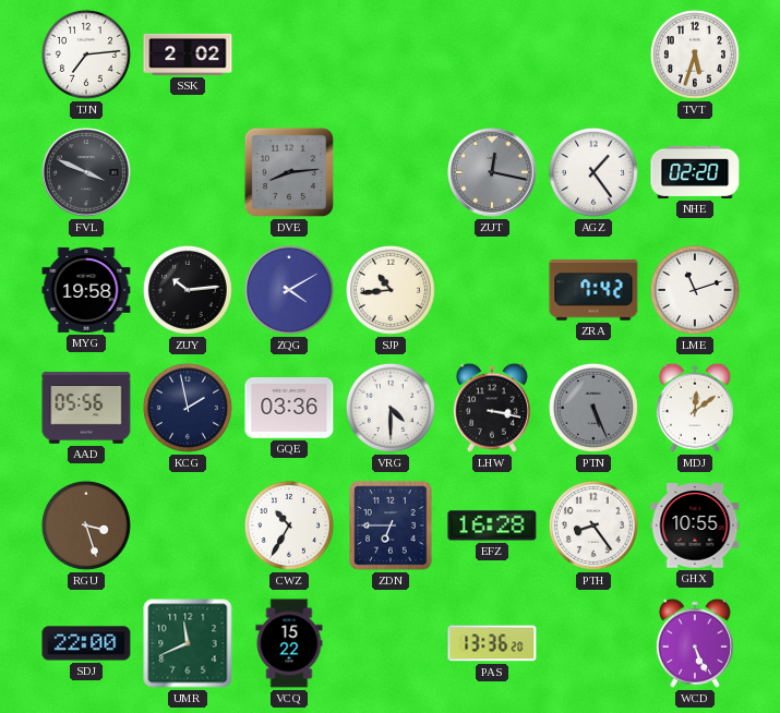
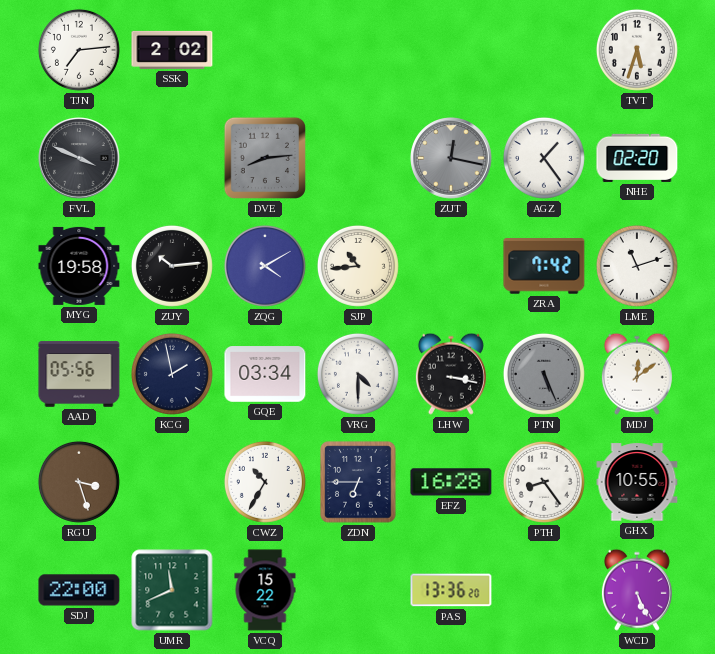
GQE: 03:36 -> 03:34 (265, 374)
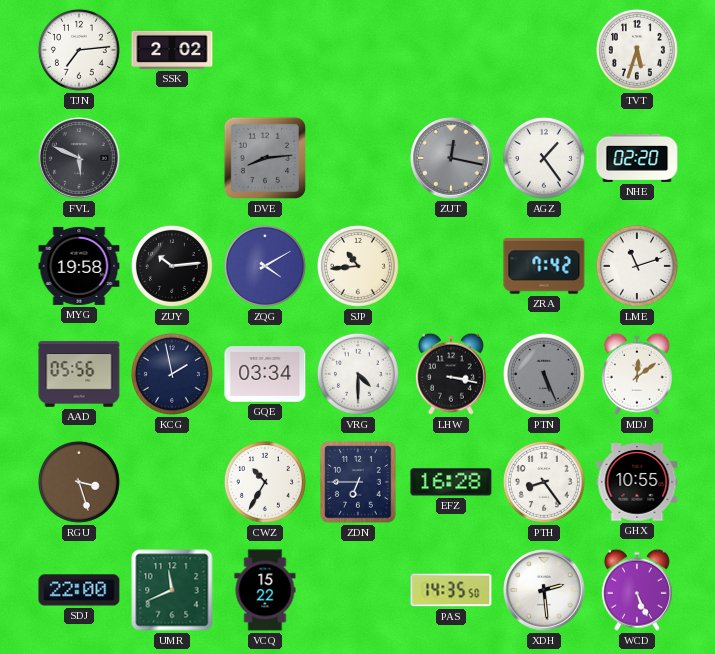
FVL: 3:49 -> 5:49 (79, 158)
PAS: 13:36 -> 14:35 (451, 590)
XDH: none -> 2:29 (544, 590)
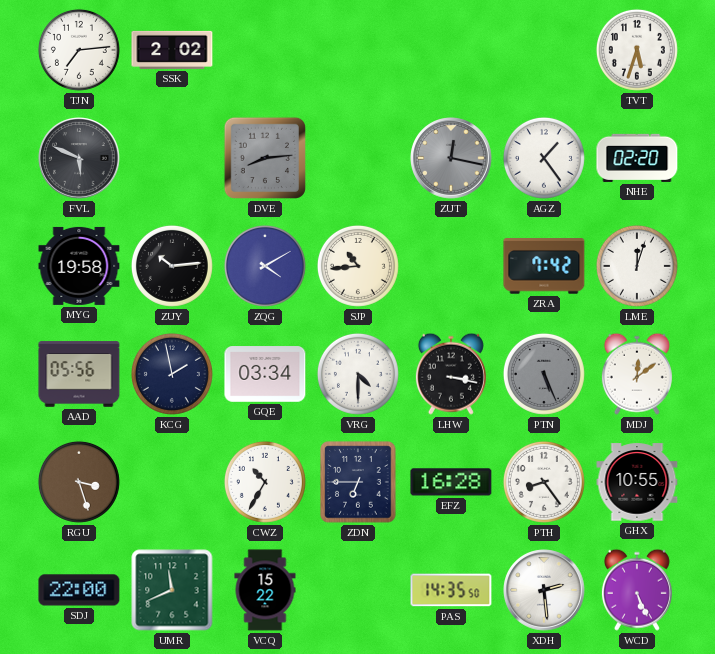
LME: 11:12 -> 12:03 (637, 266)
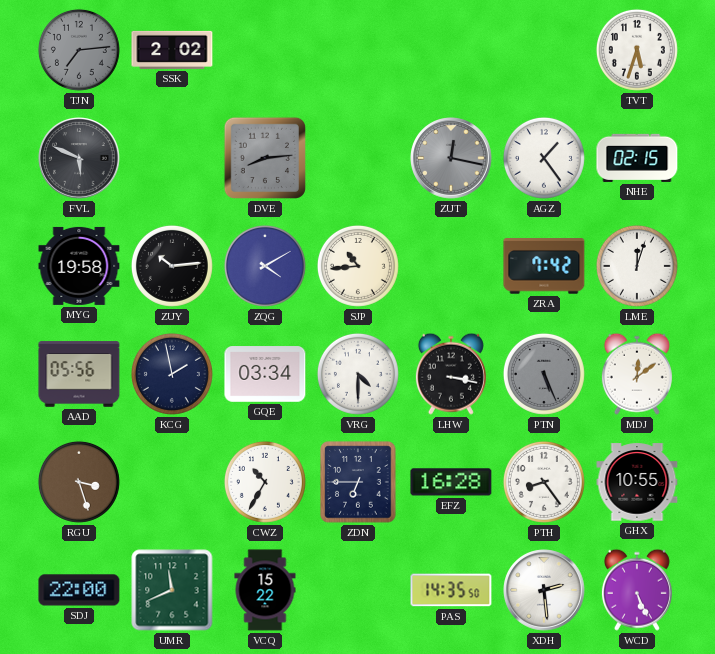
TJN dial: white -> grey (79, 50)
NHE: 02:20 -> 02:15 (637, 158)
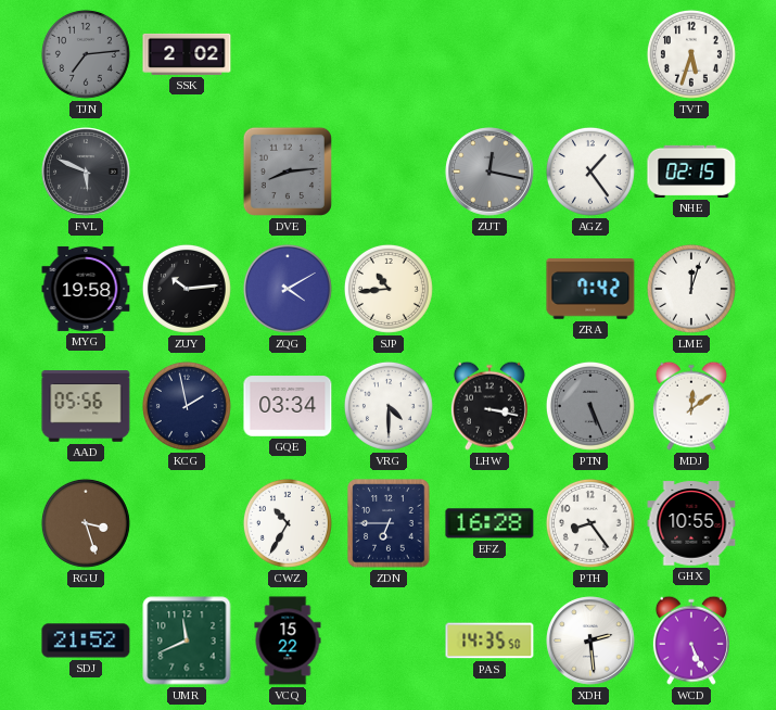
SDJ: 22:00 -> 21:52 (86, 641)
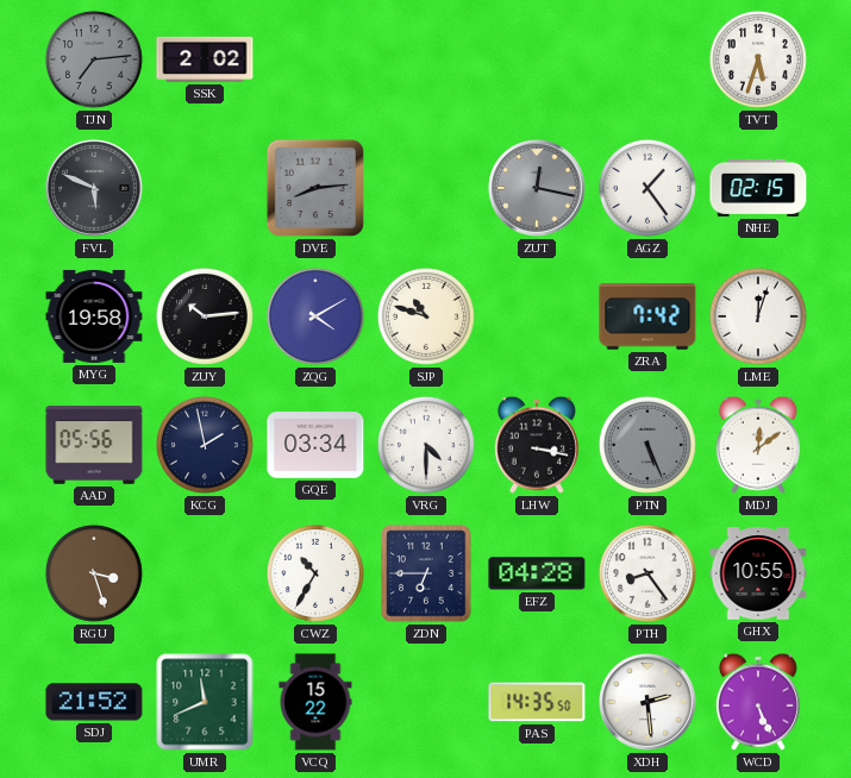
SJP: 10:44 -> 10:48 (426, 316)
EFZ: 16:28 -> 04:28 (537, 573)
